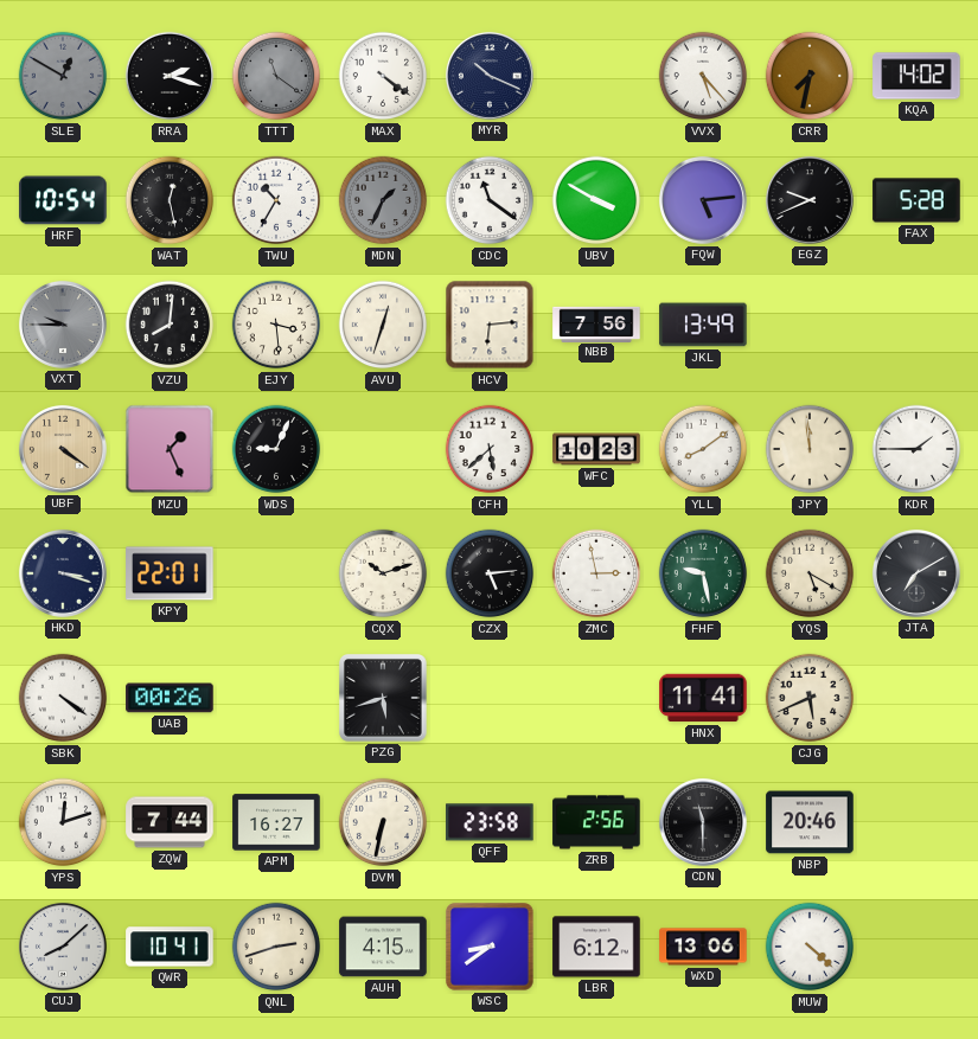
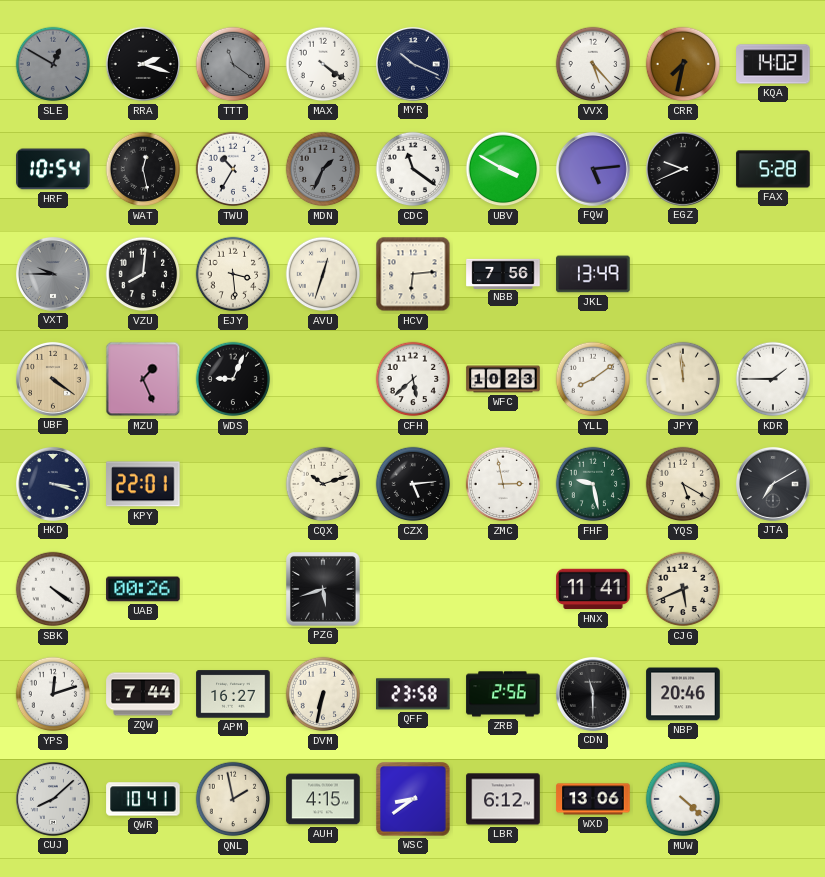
QNL: 2:42 -> 1:58 (233, 799)
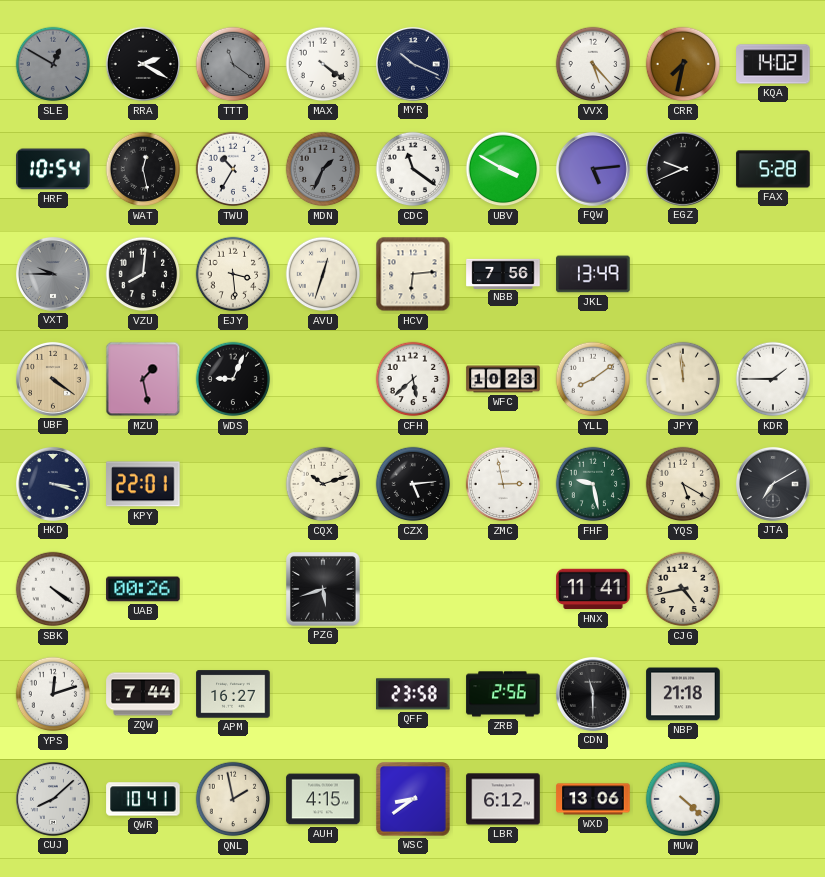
RRA: 2:18 -> 2:20 (143, 64)
MZU: 1:26 -> 1:28 (143, 379)
CJG: 5:41 -> 4:43 (683, 589)
DVM: 6:32 -> none (323, 694)
NBP: 20:46 -> 21:18 (683, 694)
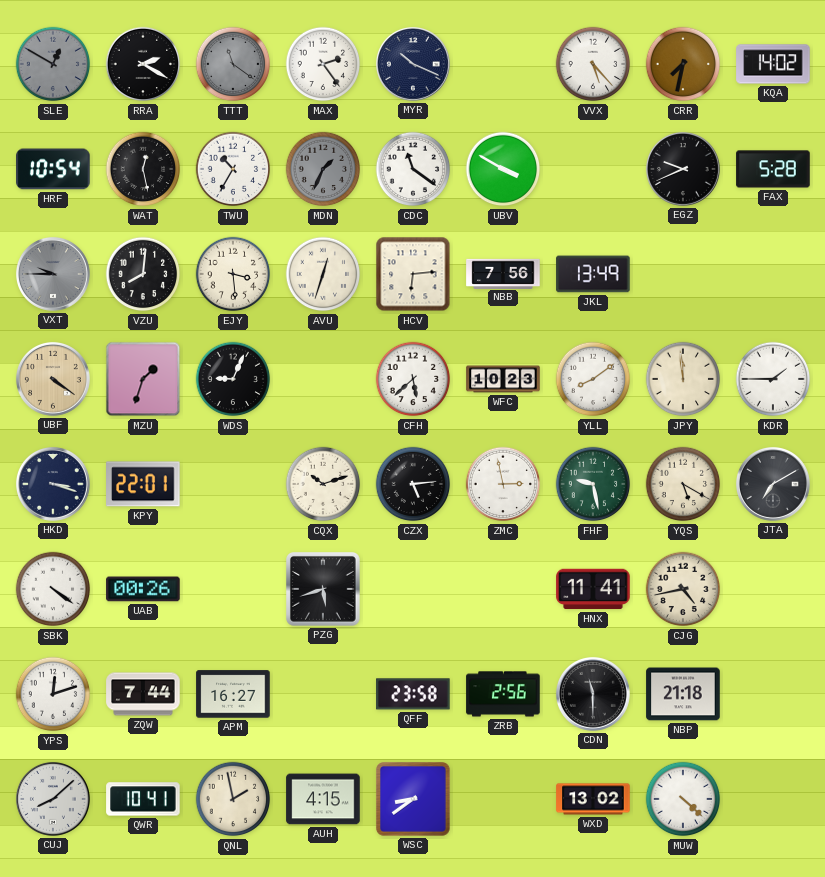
MAX: 4:21 -> 2:24 (323, 64)
FQW: 5:14 -> none (593, 169)
MZU: 1:28 -> 1:33 (143, 379)
LBR: 6:12 -> none (503, 799)
WXD: 13:06 -> 13:02 (593, 799)
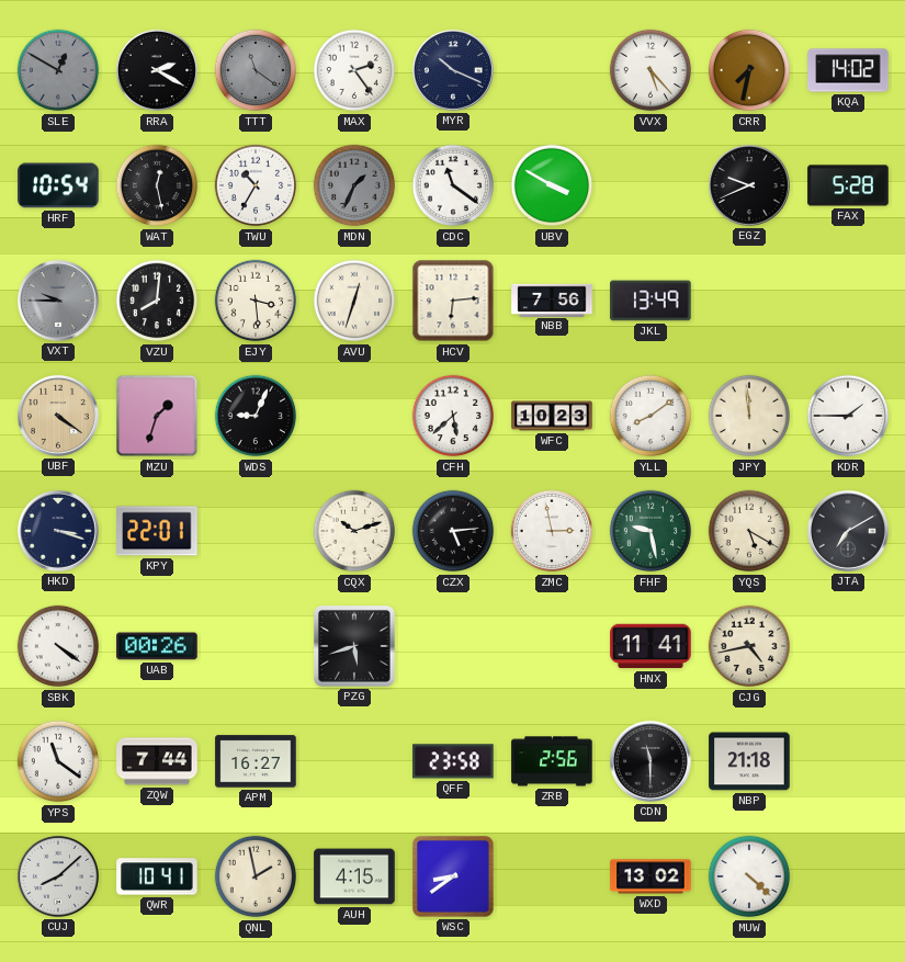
YPS: 12:12 -> 11:21 (58, 761)
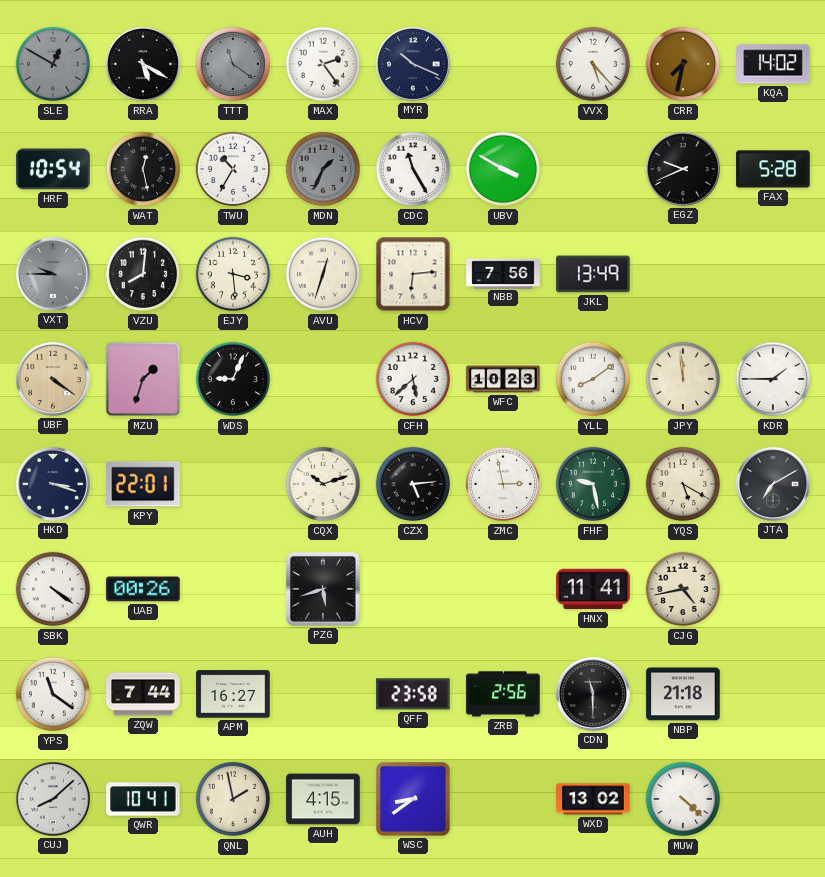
RRA: 2:20 -> 5:20 (143, 64)
CDC: 11:21 -> 11:25 (413, 169)
